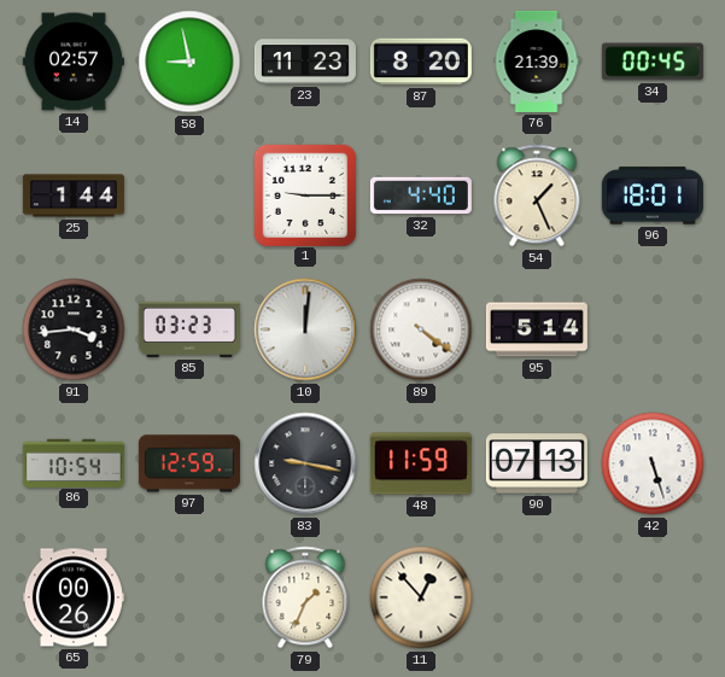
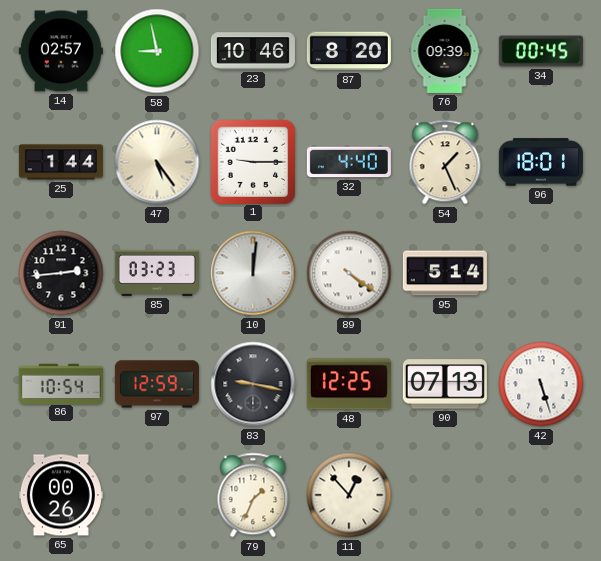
23: 11:23 -> 10:46 (253, 51)
76: 21:39 -> 09:39 (445, 51)
47: none -> 5:24 (157, 162)
91: 3:44 -> 2:44 (61, 273)
48: 11:59 -> 12:25 (349, 384)
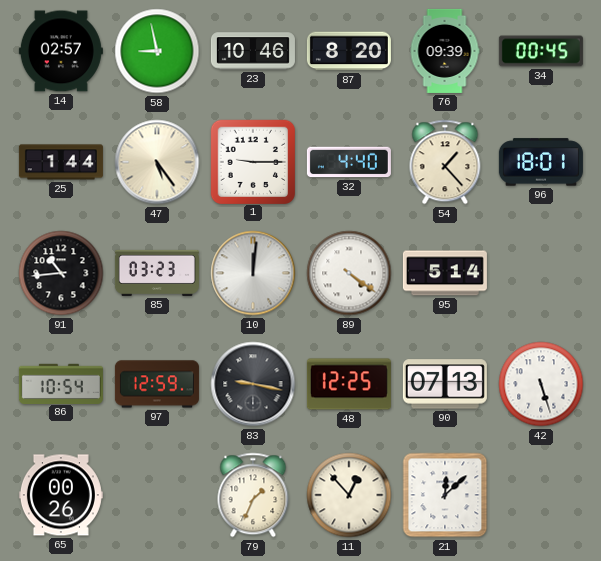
54: 1:26 -> 1:23 (445, 162)
91: 2:44 -> 10:44 (61, 273)
21: none -> 12:08 (445, 495)
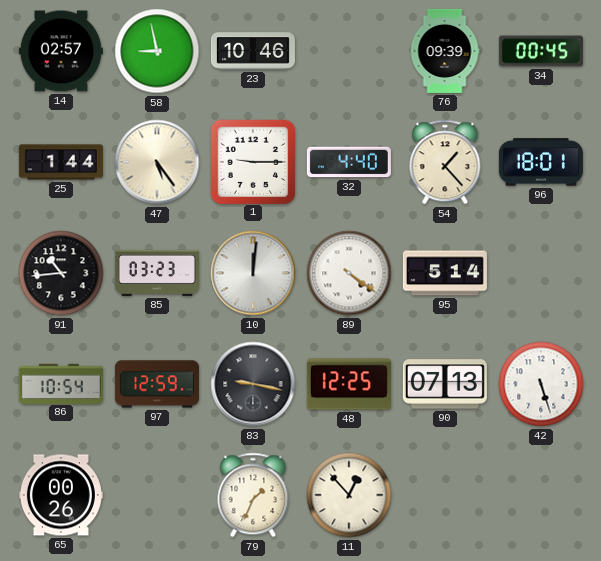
87: 8:20 -> none (349, 51)
21: 12:08 -> none (445, 495)
